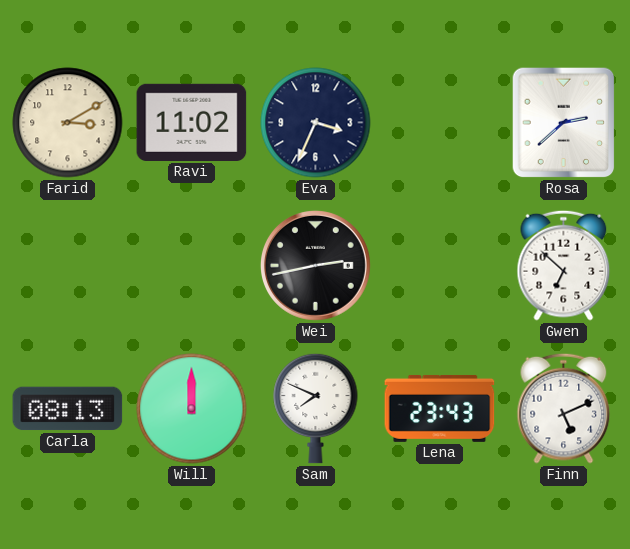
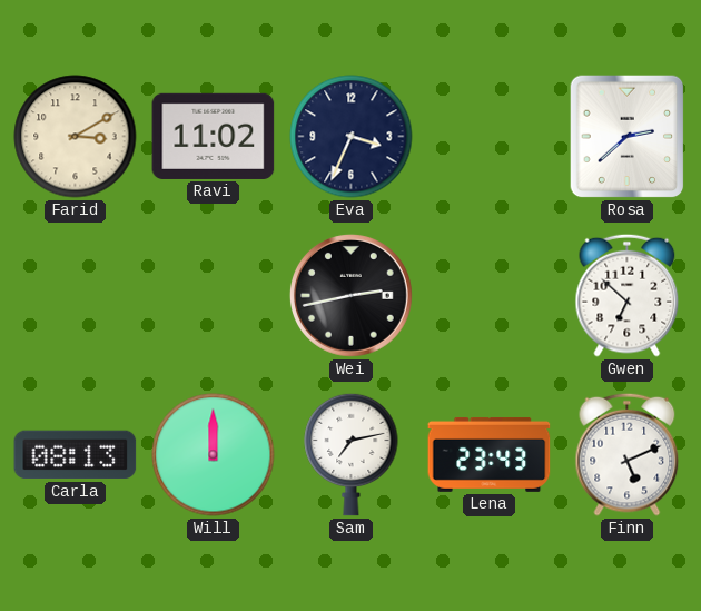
Sam: 7:49 -> 7:13 (352, 454)
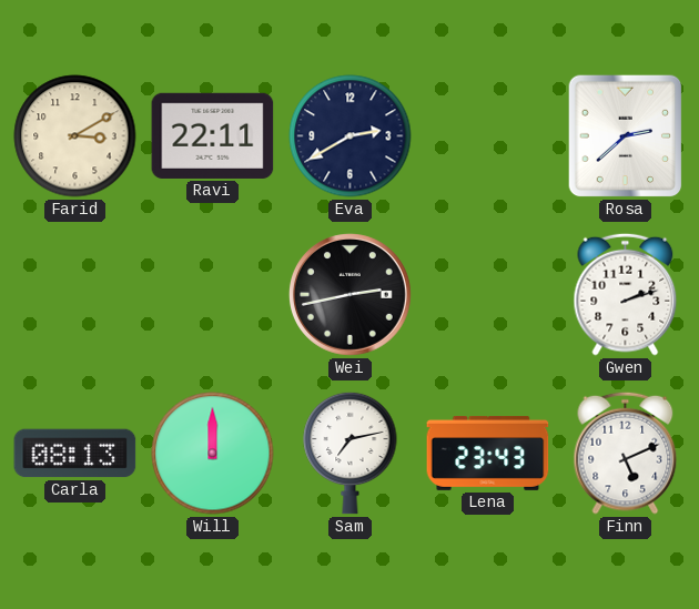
Ravi: 11:02 -> 22:11 (213, 135)
Eva: 3:34 -> 2:40 (351, 136)
Gwen: 6:52 -> 2:12 (626, 294)
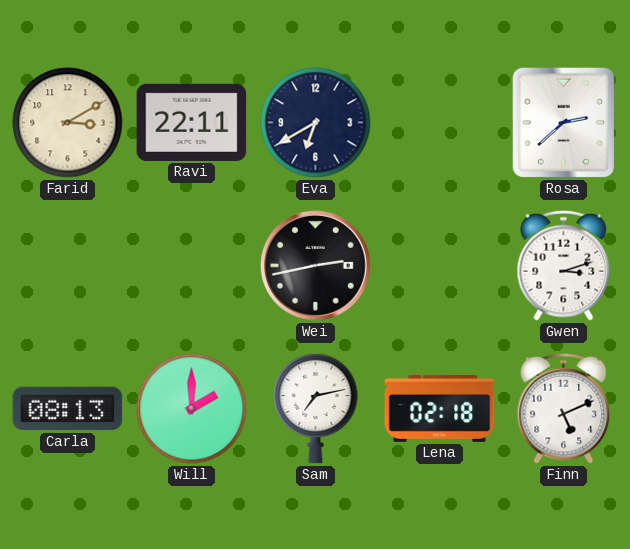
Eva: 2:40 -> 6:40 (316, 123)
Gwen: 2:12 -> 3:12 (564, 265)
Will: 12:00 -> 2:00 (192, 409)
Lena: 23:43 -> 02:18 (440, 408)
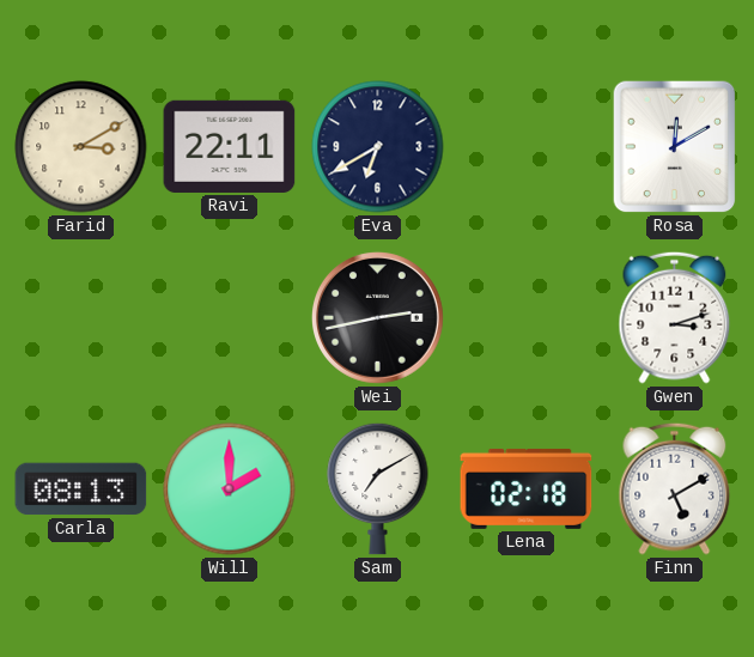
Rosa: 2:38 -> 12:10 (675, 147)
Sam: 7:13 -> 7:10 (378, 488)
Finn: 5:11 -> 5:10 (675, 488)
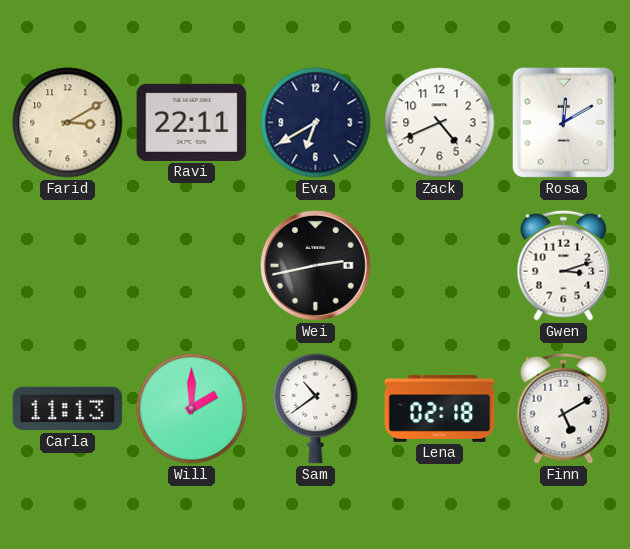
Zack: none -> 4:41 (440, 123)
Carla: 08:13 -> 11:13 (68, 409)
Sam: 7:10 -> 10:39 (316, 408)
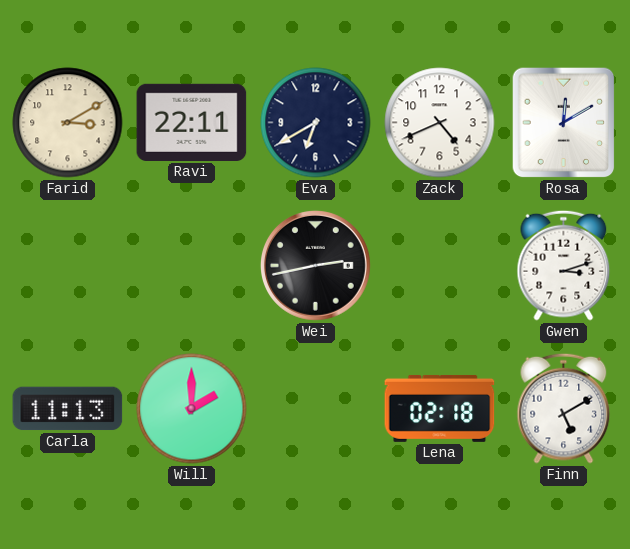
Sam: 10:39 -> none (316, 408)
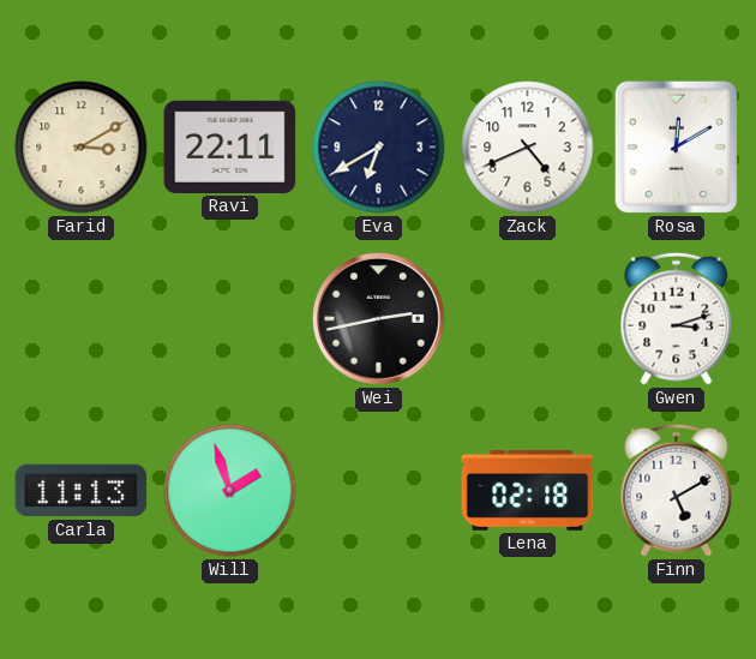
Will: 2:00 -> 1:57 (230, 491)
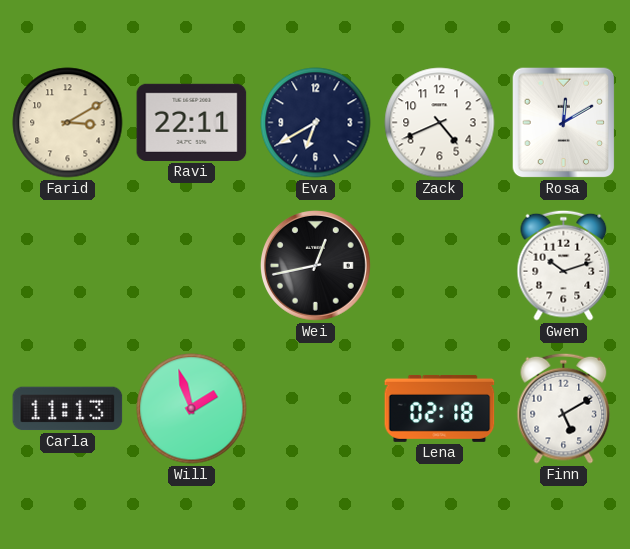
Wei: 2:43 -> 12:43 (315, 265)
Gwen: 3:12 -> 10:12 (564, 265)
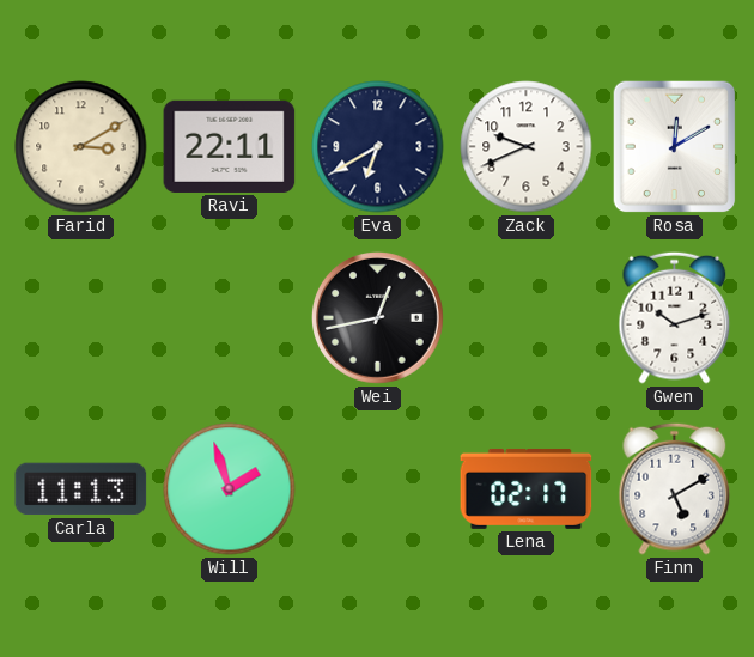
Zack: 4:41 -> 9:41 (527, 147)
Lena: 02:18 -> 02:17 (527, 488)
